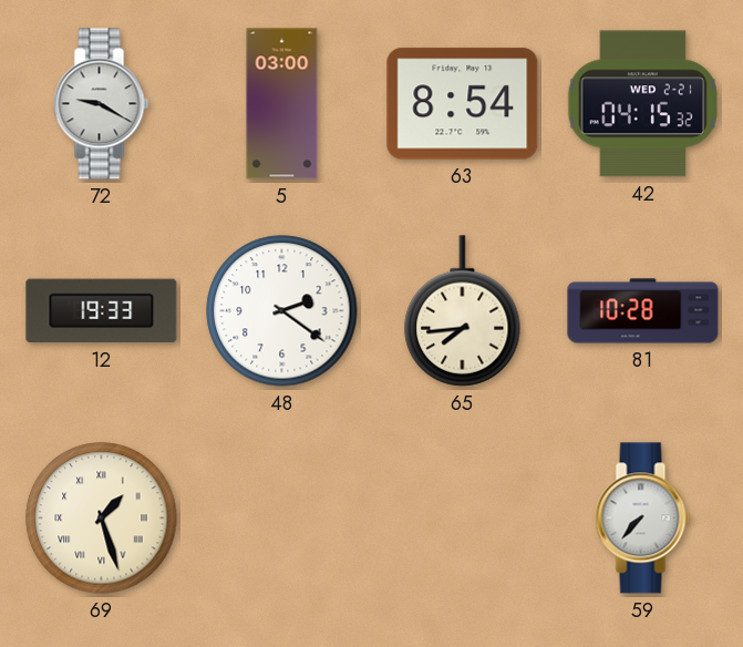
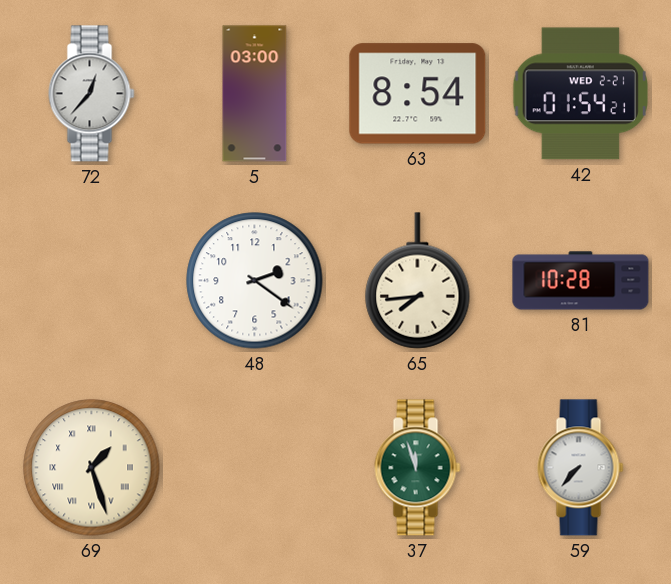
72: 9:20 -> 12:37 (92, 94)
42: 04:15 -> 01:54 (580, 94)
12: 19:33 -> none (102, 311)
37: none -> 11:57 (418, 468)
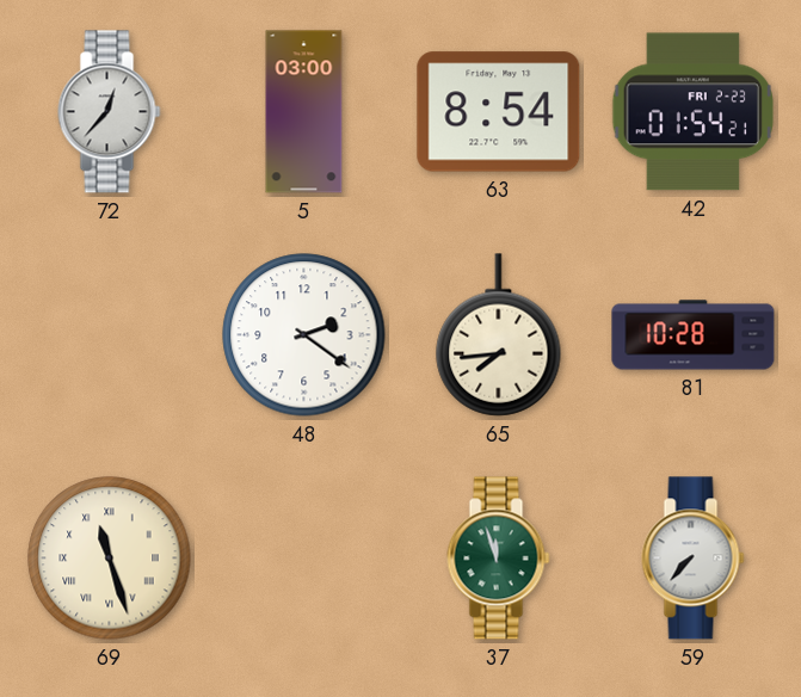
42 date: WED 2-21 -> FRI 2-23 (692, 112)
69: 1:27 -> 11:27 (110, 559)
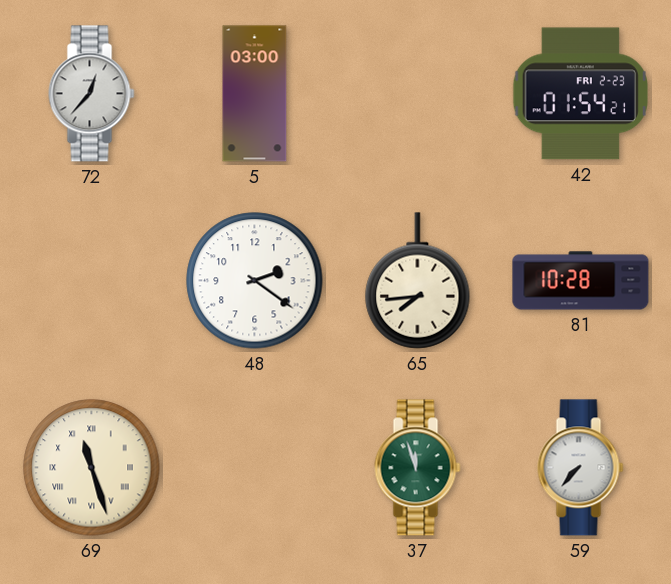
63: 8:54 -> none (499, 112)
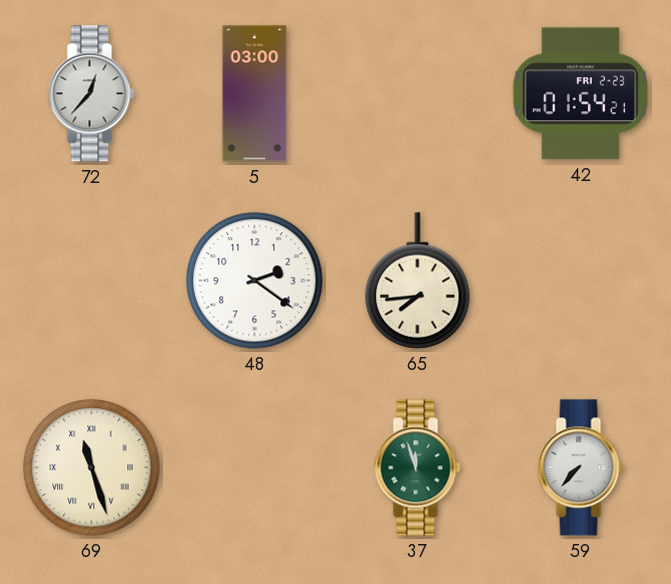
81: 10:28 -> none (581, 281)
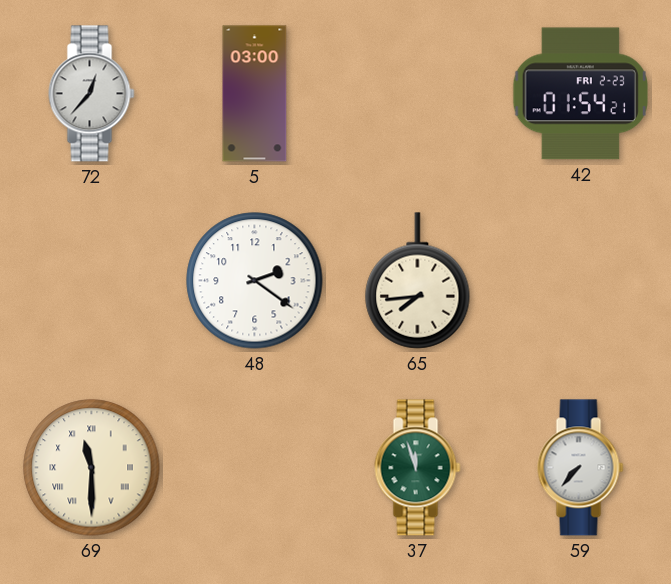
69: 11:27 -> 11:30 (92, 468)
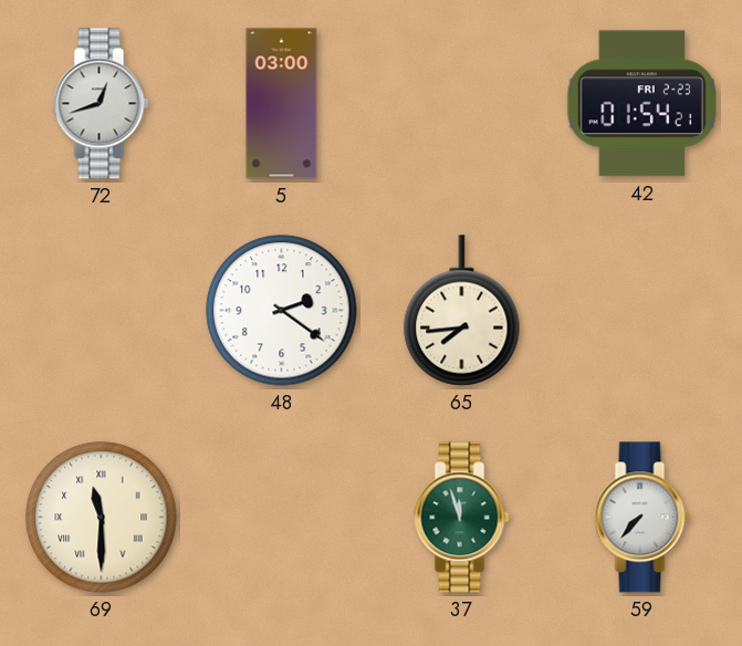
72: 12:37 -> 12:42 (102, 104)
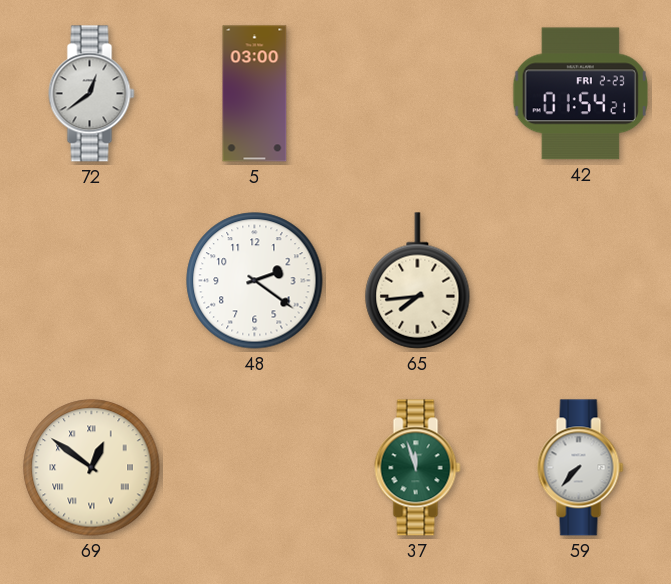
72: 12:42 -> 12:39 (92, 94)
69: 11:30 -> 12:51 (92, 468)
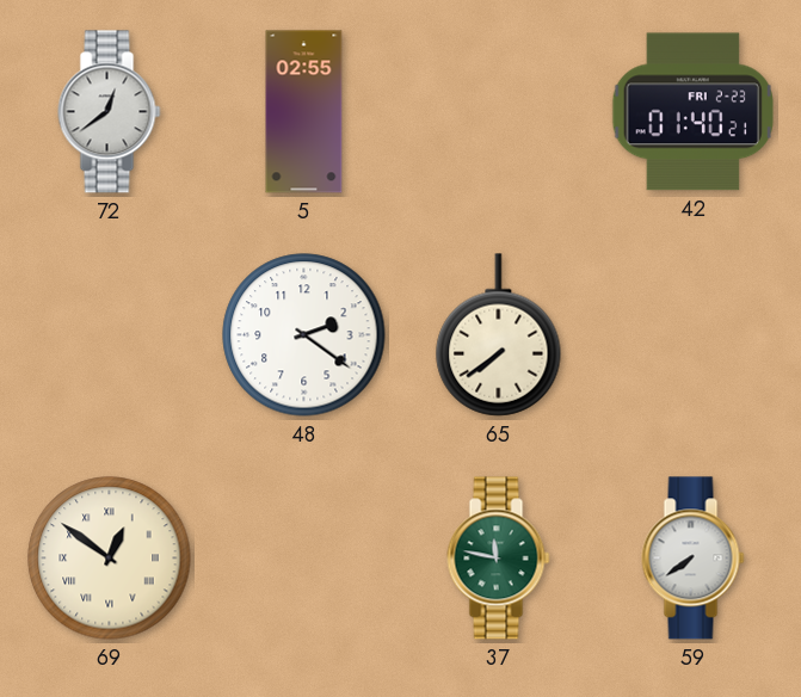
5: 03:00 -> 02:55 (304, 112)
42: 01:54 -> 01:40 (692, 112)
65: 7:44 -> 7:39 (499, 335)
37: 11:57 -> 11:47 (499, 559)
59: 7:37 -> 7:39 (694, 559)
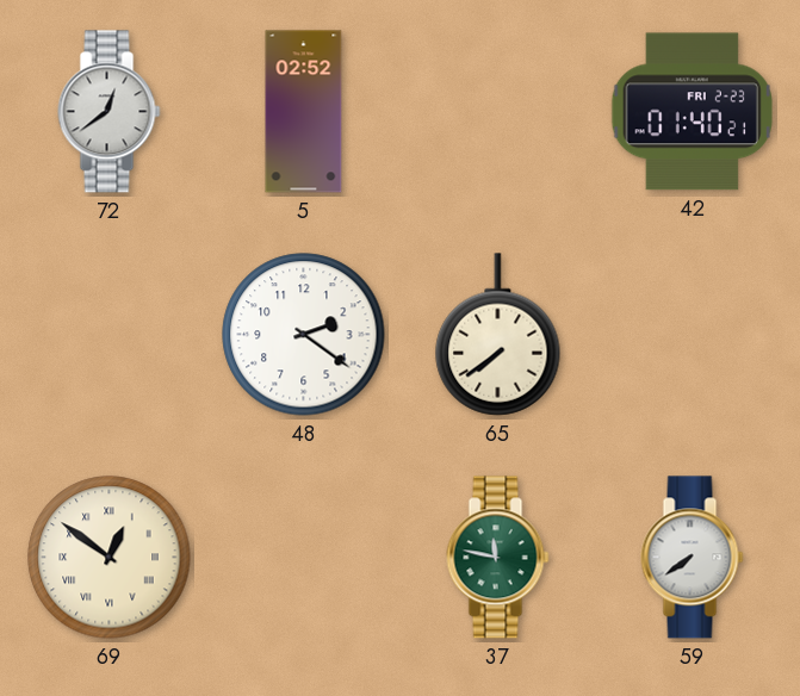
5: 02:55 -> 02:52 (304, 112)
